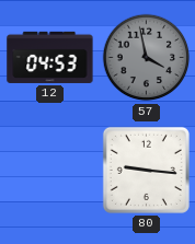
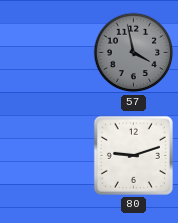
12: 04:53 -> none (50, 57)
80: 9:16 -> 9:12 (133, 155)
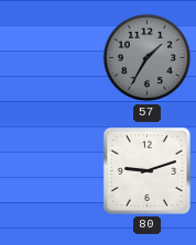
57: 3:58 -> 1:35 (148, 58)
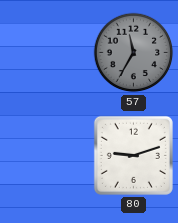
57: 1:35 -> 11:35 (134, 53)
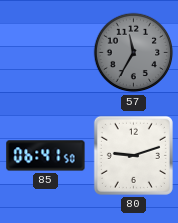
85: none -> 06:41 (46, 156)
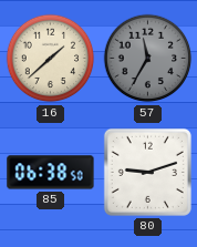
16: none -> 1:38 (51, 59)
85: 06:41 -> 06:38 (51, 173)
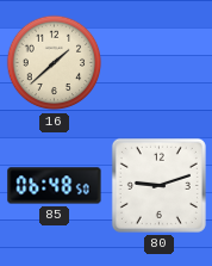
57: 11:35 -> none (148, 59)
85: 06:38 -> 06:48 (55, 186)
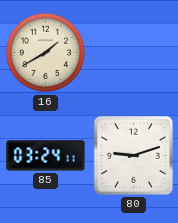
16: 1:38 -> 1:40 (46, 53)
85: 06:48 -> 03:24 (46, 156)
